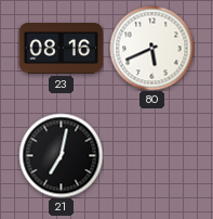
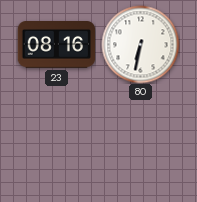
80: 5:41 -> 6:32 (140, 44)
21: 7:02 -> none (61, 155)
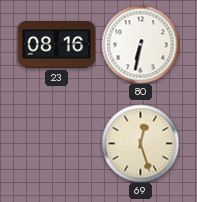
69: none -> 12:27 (140, 143)
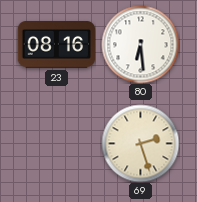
80: 6:32 -> 6:29 (140, 44)
69: 12:27 -> 2:27 (140, 143)
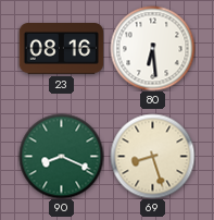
90: none -> 8:19 (61, 156)
69: 2:27 -> 8:27 (152, 156)
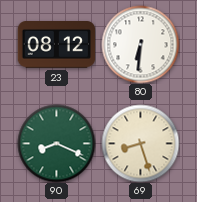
23: 08:16 -> 08:12 (56, 45)
80: 6:29 -> 6:31 (140, 44)
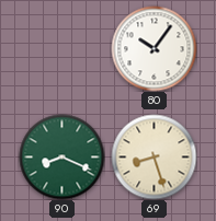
23: 08:12 -> none (56, 45)
80: 6:31 -> 10:06 (154, 48)
